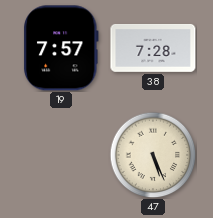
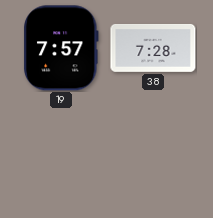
47: 5:26 -> none (153, 155)
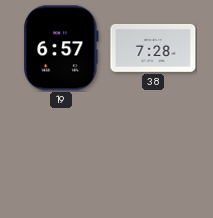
19: 7:57 -> 6:57 (61, 48)
